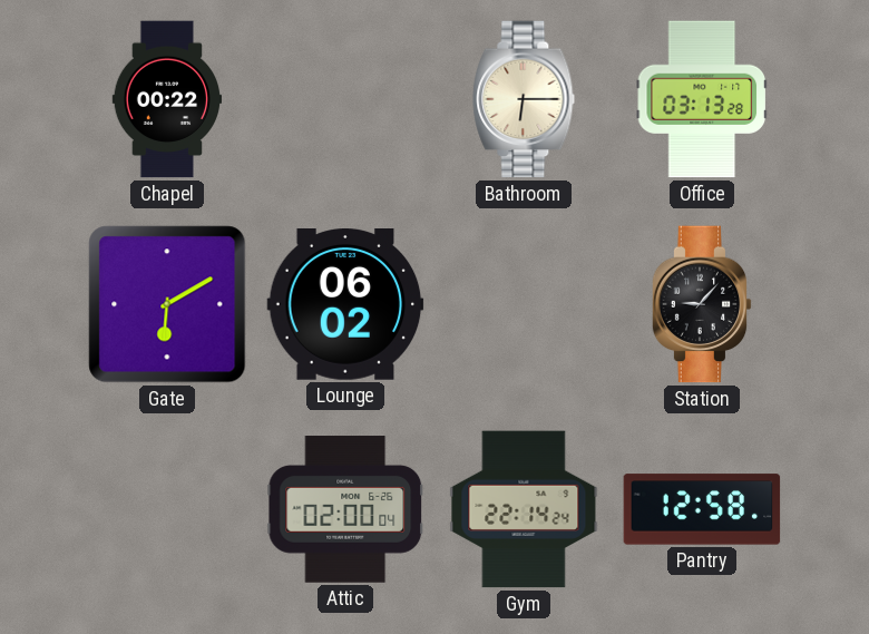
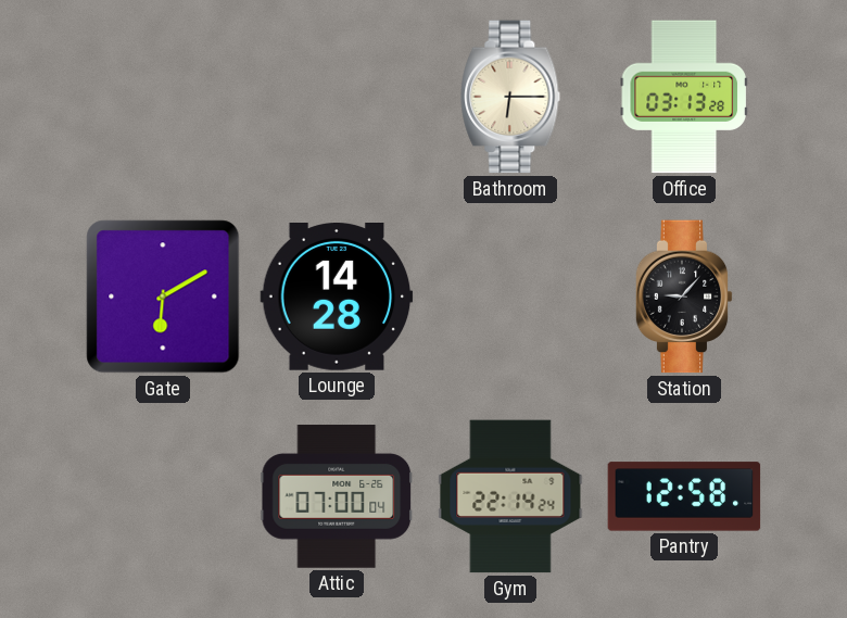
Chapel: 00:22 -> none (166, 99)
Lounge: 06:02 -> 14:28 (337, 298)
Attic: 02:00 -> 07:00 (337, 496)
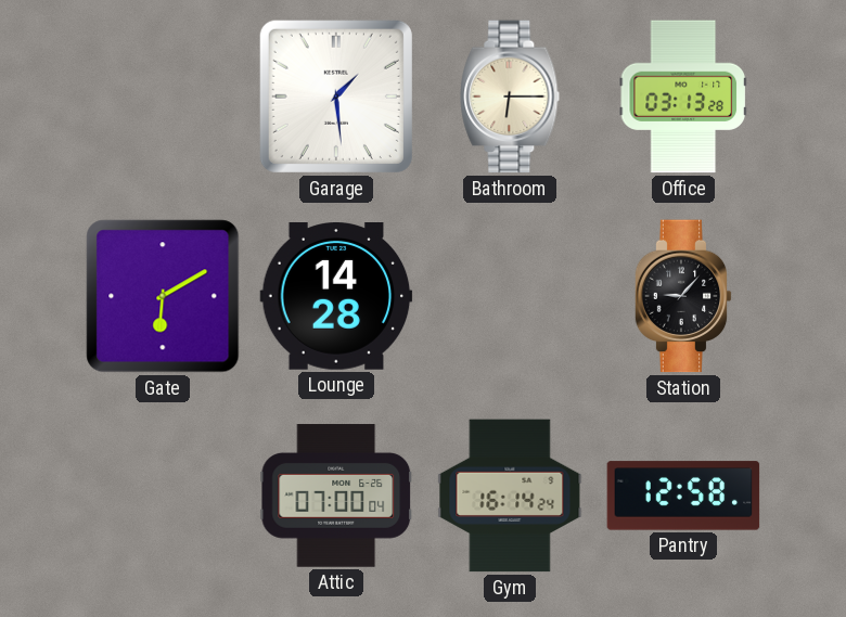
Garage: none -> 1:29 (336, 97)
Gym: 22:14 -> 16:14 (510, 496)
